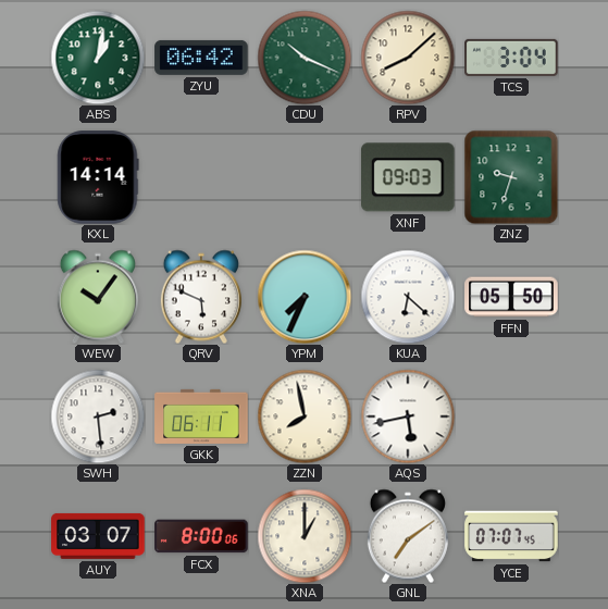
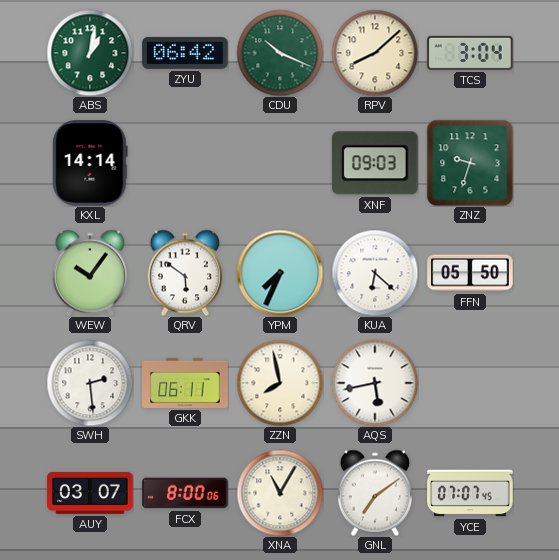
QRV: 5:49 -> 5:51 (185, 273)
XNA: 1:00 -> 11:05 (280, 493)
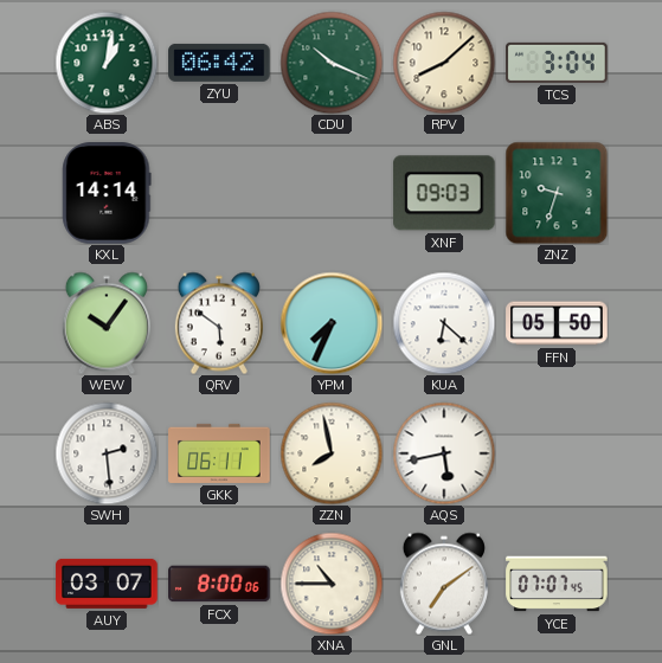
XNA: 11:05 -> 10:45 (332, 584)
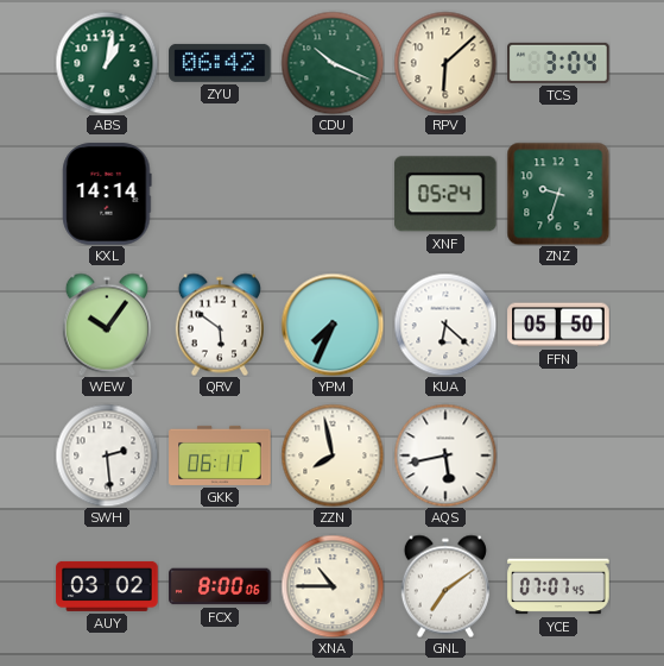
RPV: 8:08 -> 6:08 (445, 63)
XNF: 09:03 -> 05:24 (445, 194)
AUY: 03:07 -> 03:02 (107, 586)
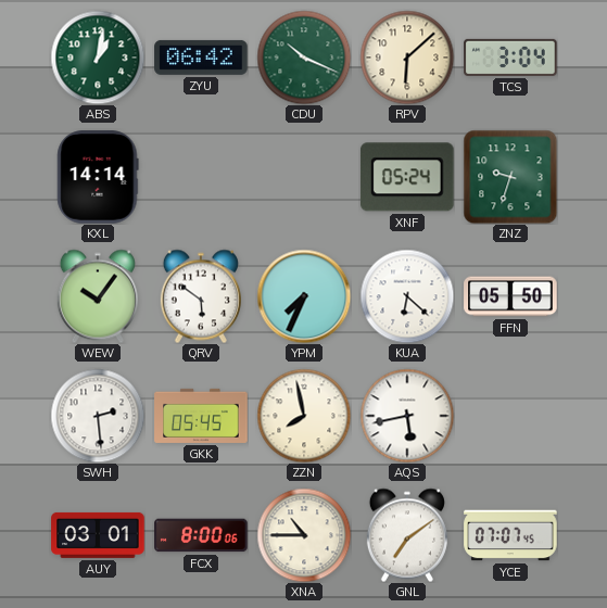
GKK: 06:11 -> 05:45 (201, 416)
AUY: 03:02 -> 03:01 (98, 535)
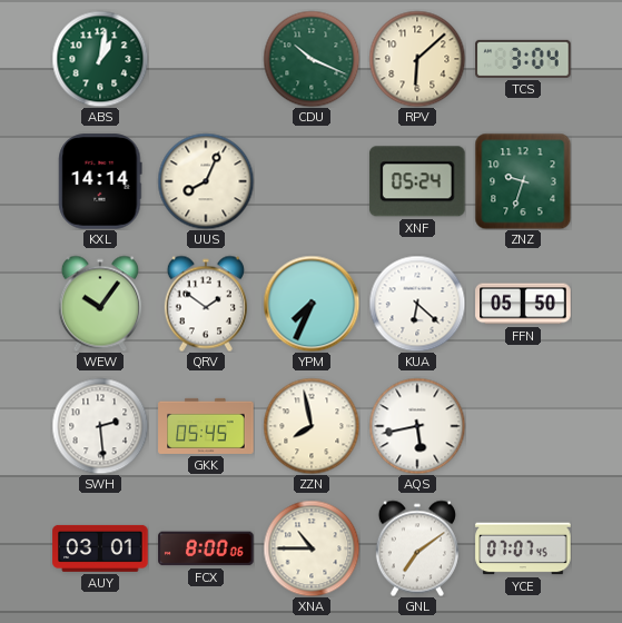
ZYU: 06:42 -> none (201, 58)
UUS: none -> 8:04 (206, 181)
QRV: 5:51 -> 1:51 (206, 304)
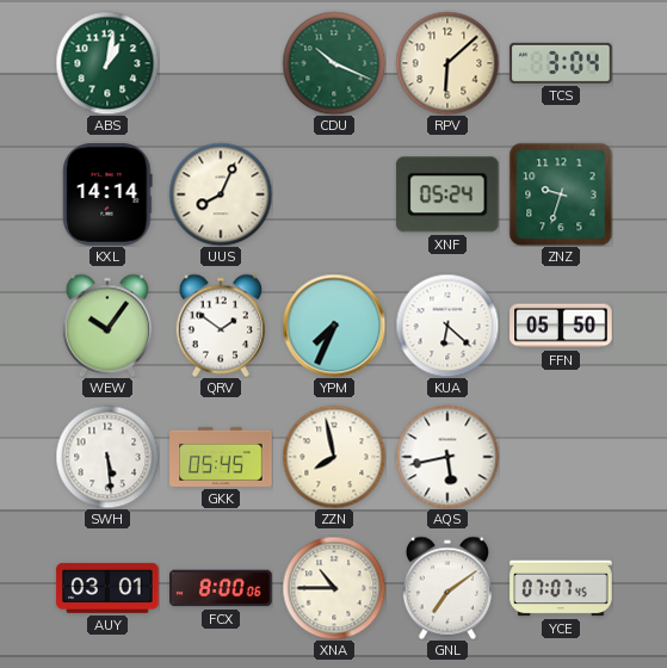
SWH: 2:29 -> 5:29 (107, 457)
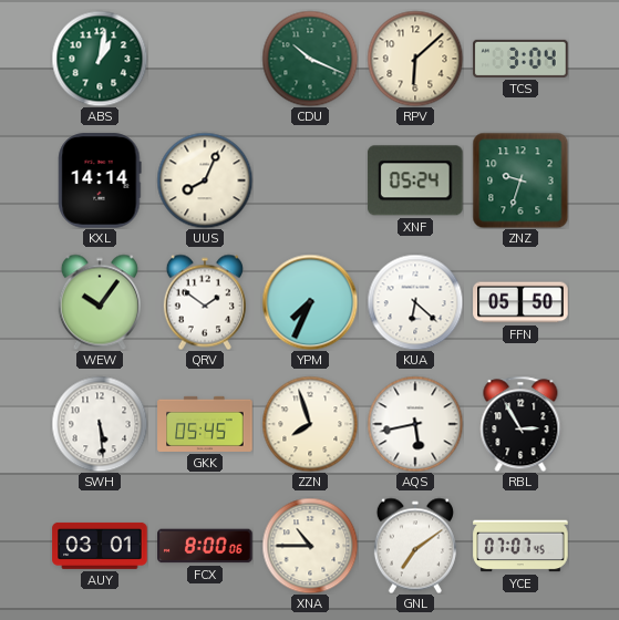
ZZN: 7:58 -> 7:57 (310, 424)
RBL: none -> 2:55 (520, 424)
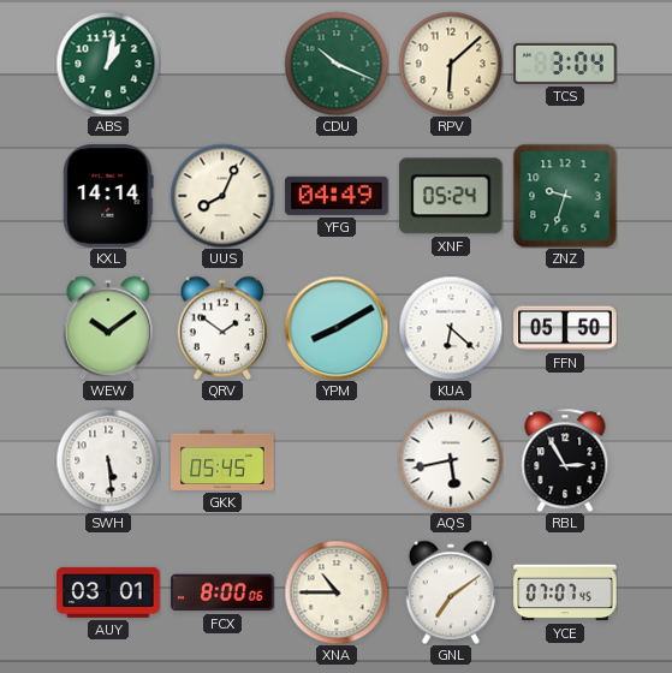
YFG: none -> 04:49 (337, 196)
WEW: 10:06 -> 10:09 (108, 328)
YPM: 7:34 -> 8:10 (337, 328)
ZZN: 7:57 -> none (310, 424)
